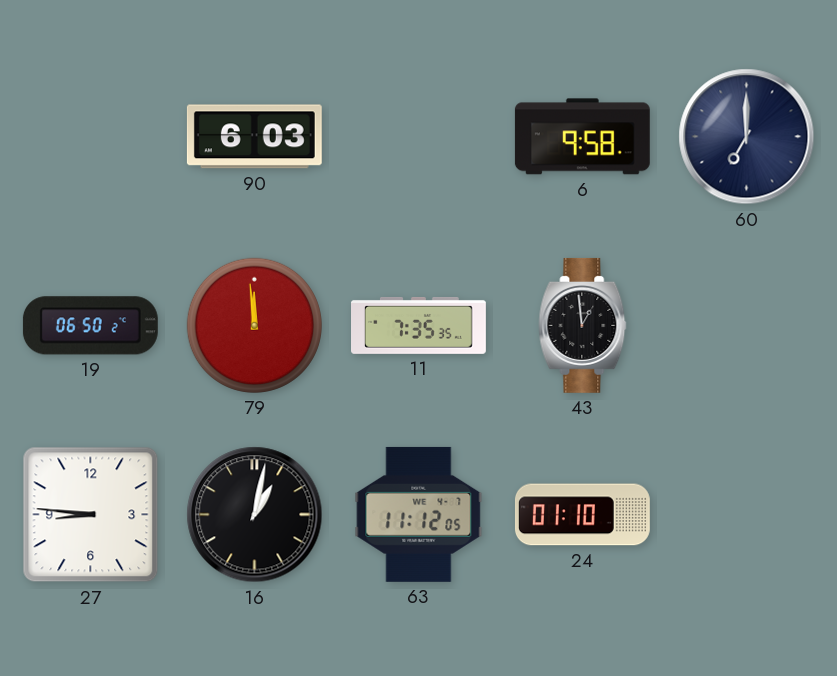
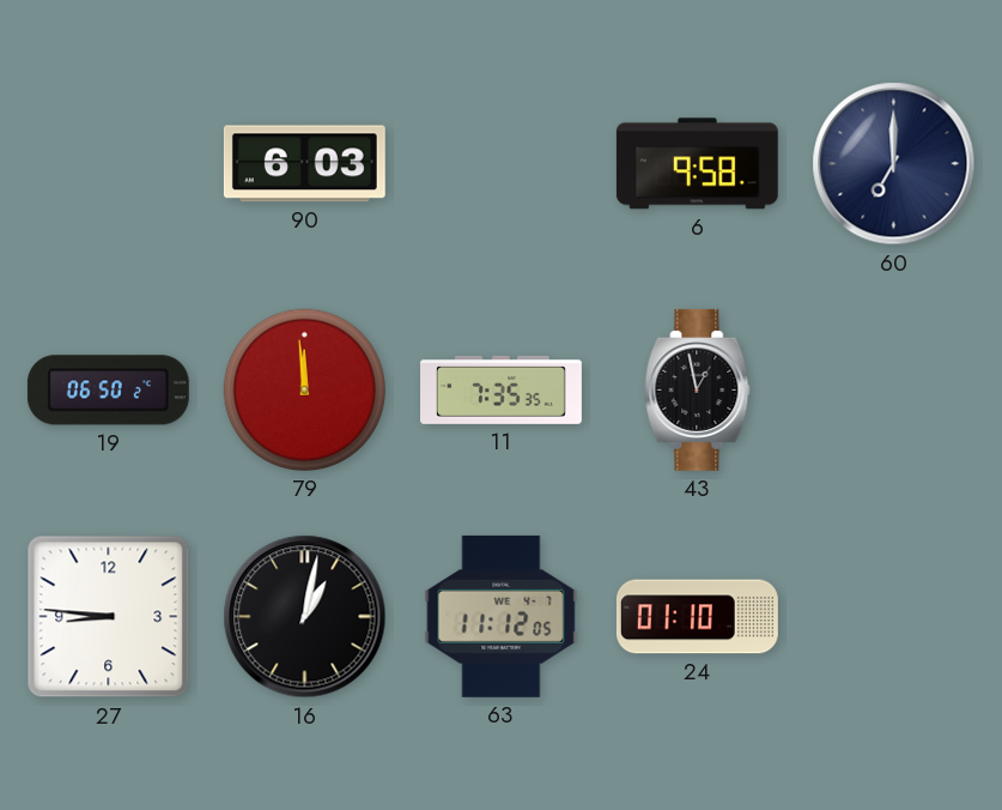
43: 12:59 -> 12:58 (698, 389)
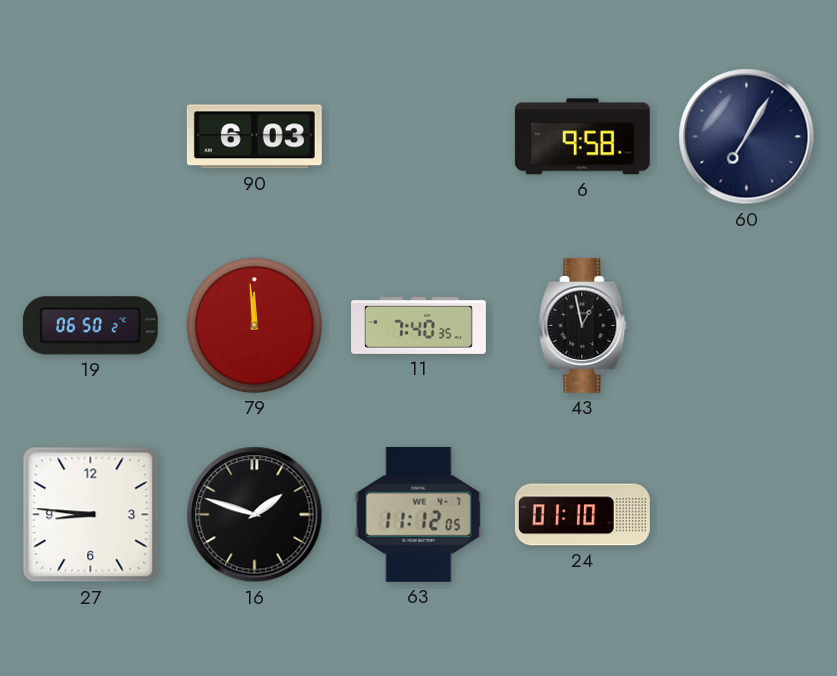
60: 7:00 -> 7:05 (747, 137)
11: 7:35 -> 7:40 (419, 325)
16: 1:02 -> 1:48 (255, 515)
